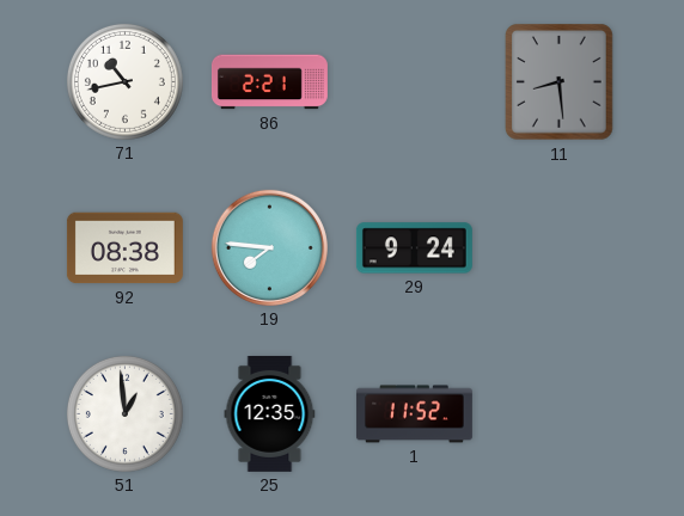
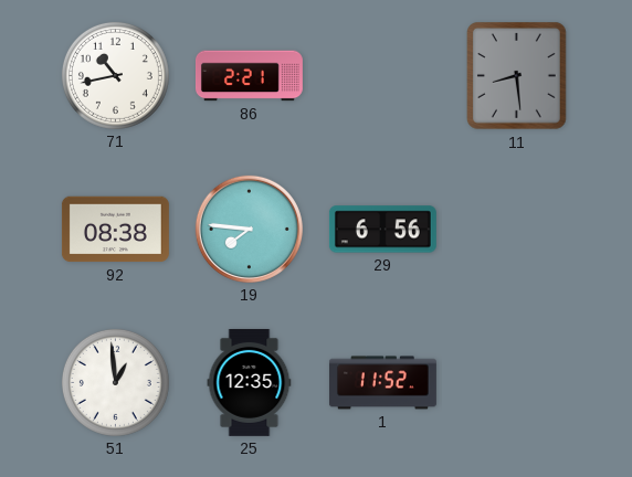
29: 9:24 -> 6:56 (382, 230)
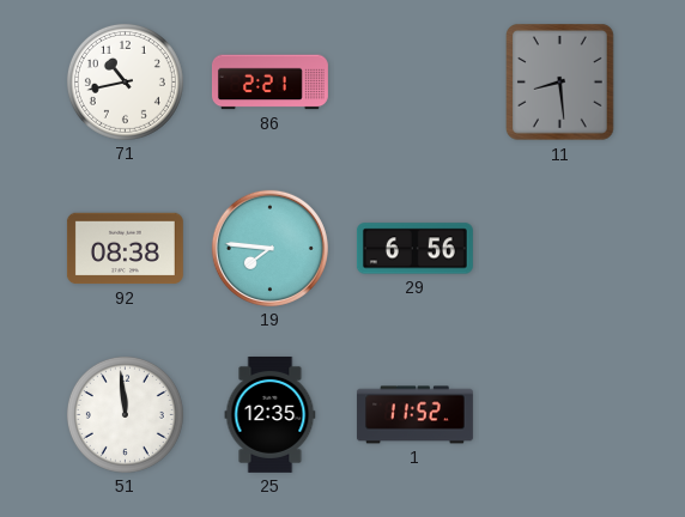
51: 12:59 -> 11:59 (125, 414)
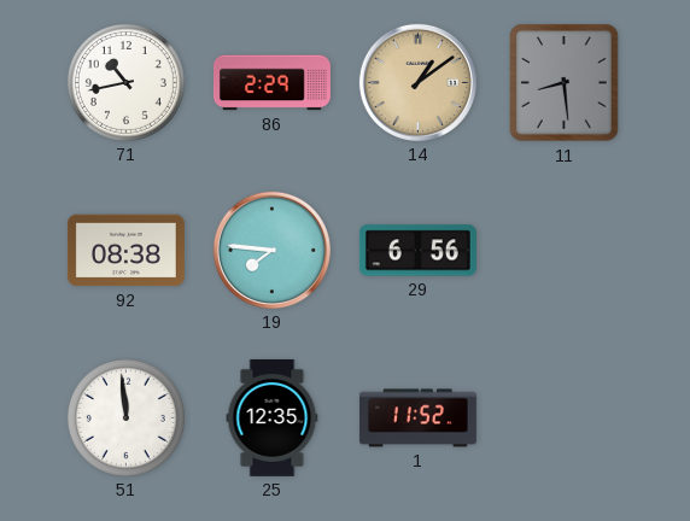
86: 2:21 -> 2:29 (271, 83)
14: none -> 1:09 (417, 82)
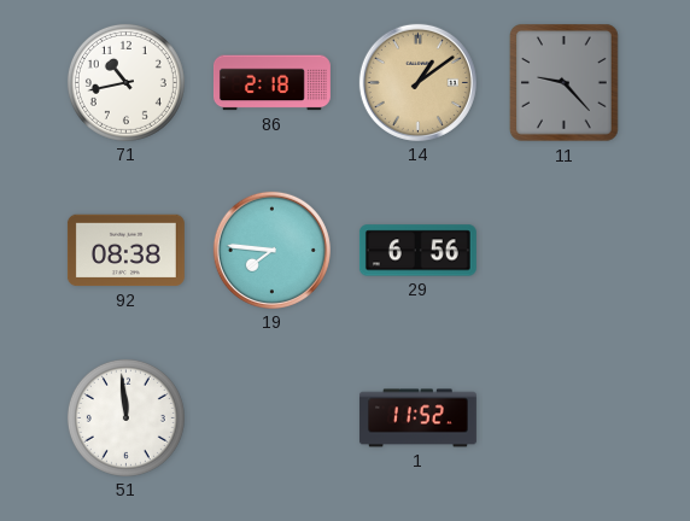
86: 2:29 -> 2:18 (271, 83)
11: 8:29 -> 9:23 (565, 83)
25: 12:35 -> none (273, 417)
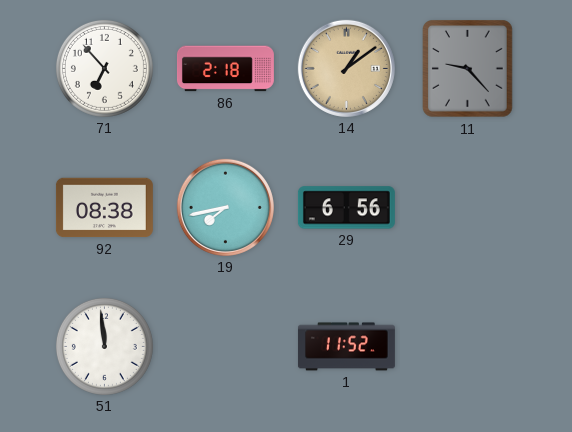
71: 10:43 -> 6:53 (104, 68)
19: 7:46 -> 7:43 (225, 207)
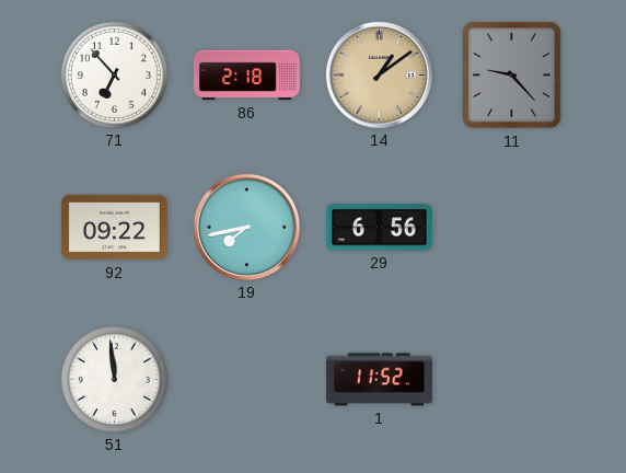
92: 08:38 -> 09:22 (114, 228)
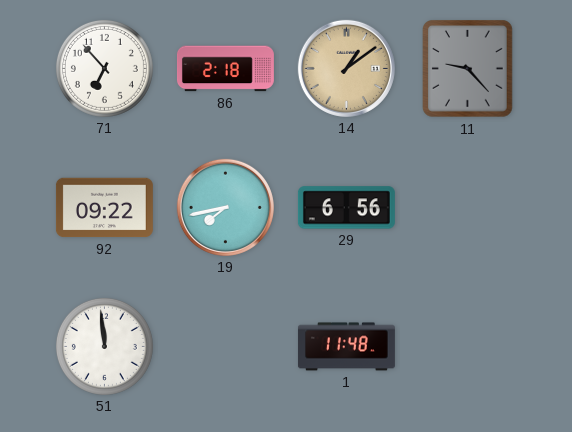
1: 11:52 -> 11:48 (346, 347)
